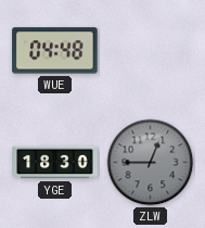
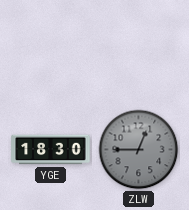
WUE: 04:48 -> none (55, 51)
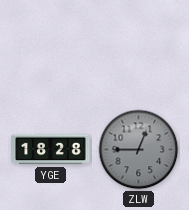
YGE: 18:30 -> 18:28 (51, 150)
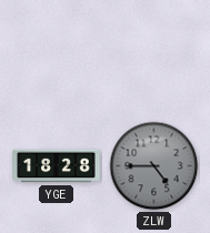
ZLW: 12:45 -> 4:45 (154, 166)
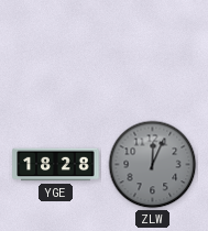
ZLW: 4:45 -> 12:04 (153, 165)
